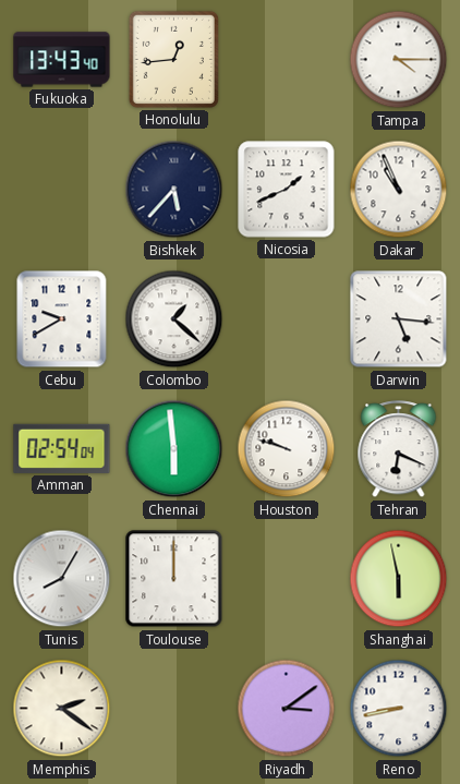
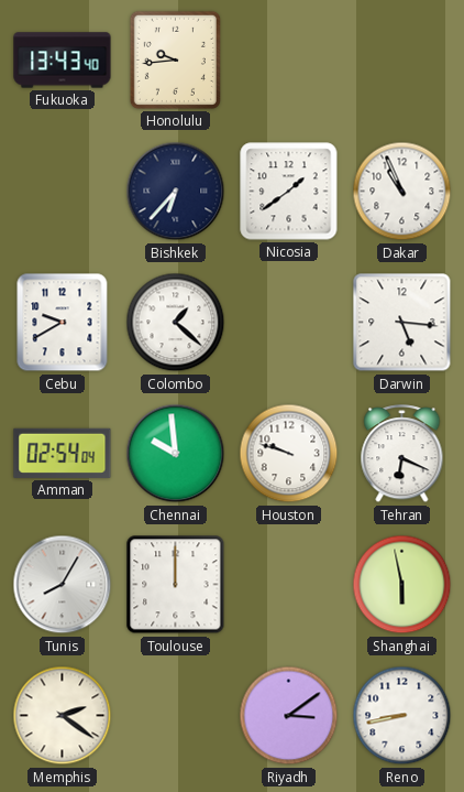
Honolulu: 12:44 -> 9:44 (175, 59)
Tampa: 4:15 -> none (399, 60)
Bishkek: 5:37 -> 6:37 (176, 192)
Nicosia: 1:41 -> 1:39 (289, 192)
Chennai: 5:59 -> 9:59 (176, 454)
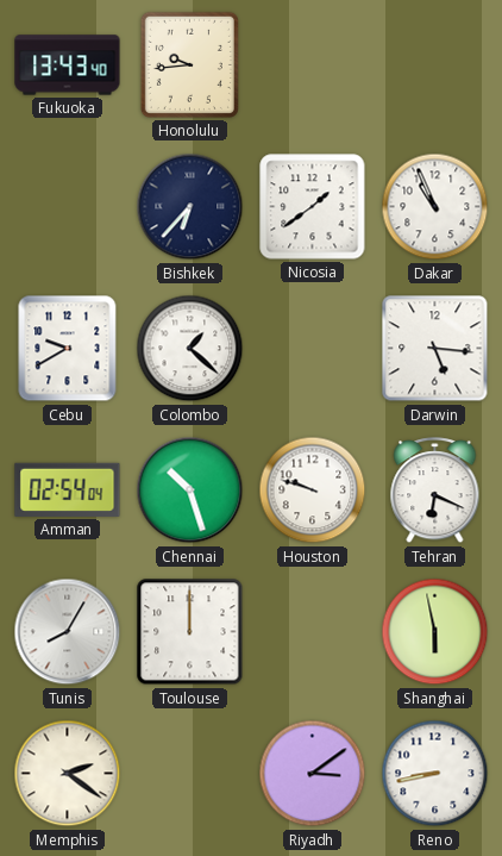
Chennai: 9:59 -> 10:27 (190, 491)
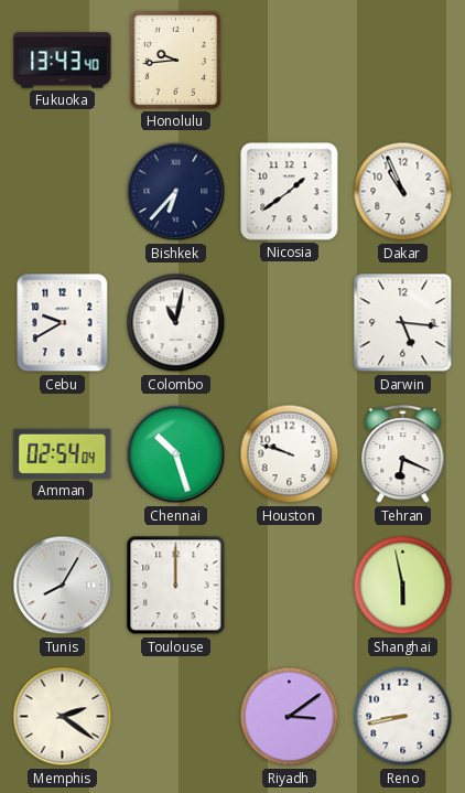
Colombo: 1:22 -> 11:02 (176, 323)
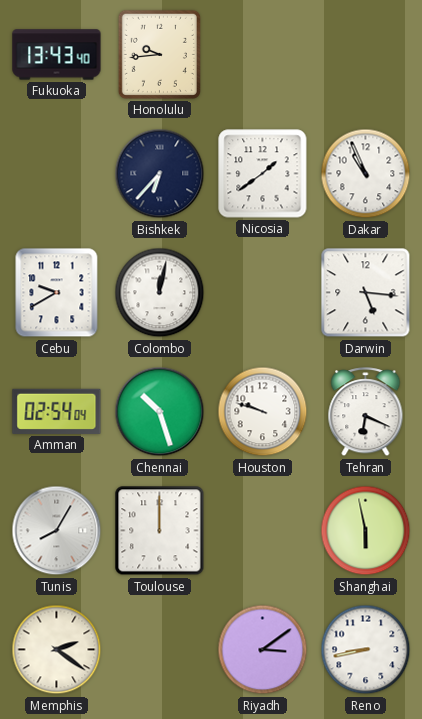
Colombo: 11:02 -> 12:02 (160, 293)
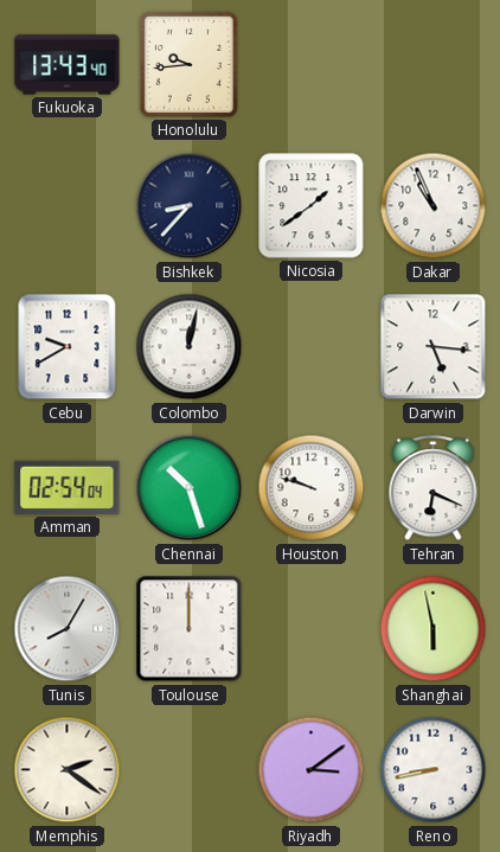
Bishkek: 6:37 -> 8:37 (190, 206)
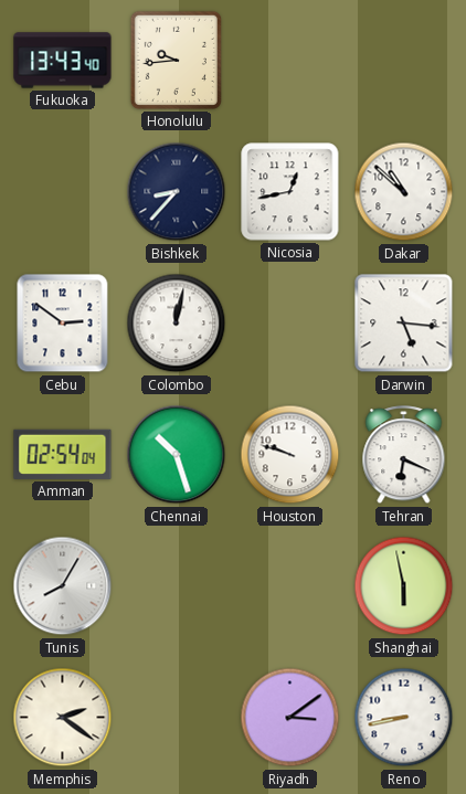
Nicosia: 1:39 -> 12:43 (290, 192)
Dakar: 10:56 -> 10:52 (404, 192)
Cebu: 9:40 -> 2:51 (63, 324)
Toulouse: 12:00 -> none (190, 629)
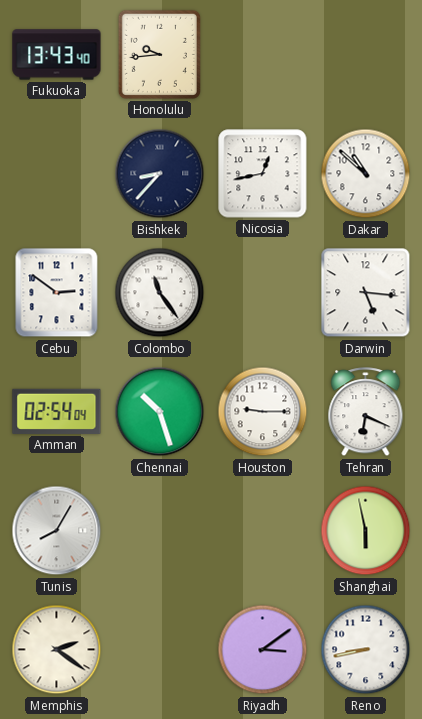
Colombo: 12:02 -> 11:24 (160, 293)
Houston: 9:48 -> 9:15 (263, 412)
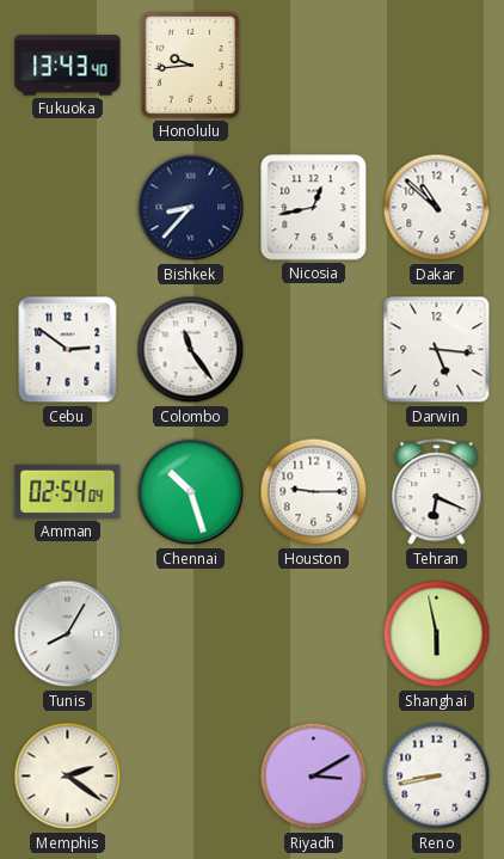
Riyadh: 3:09 -> 3:10 (314, 777)
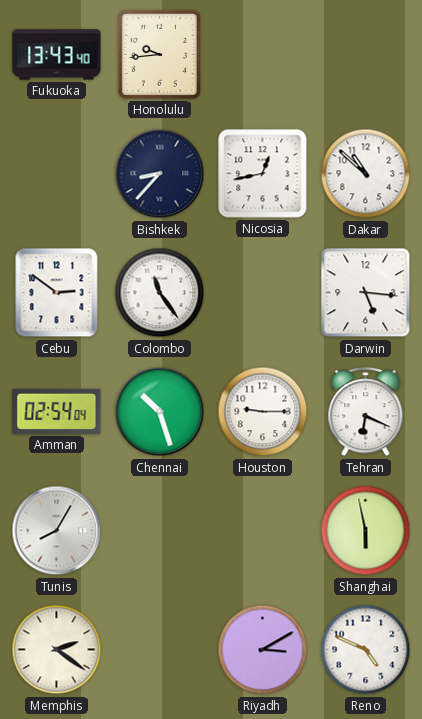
Reno: 8:43 -> 4:49 (366, 650)
